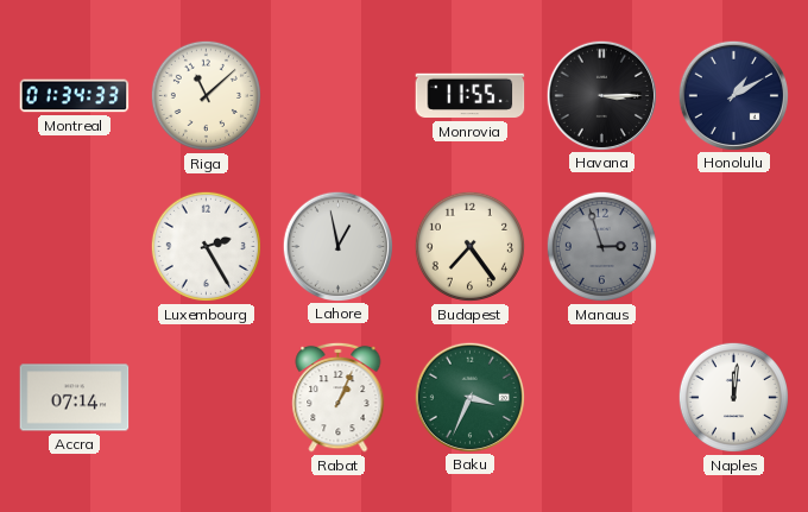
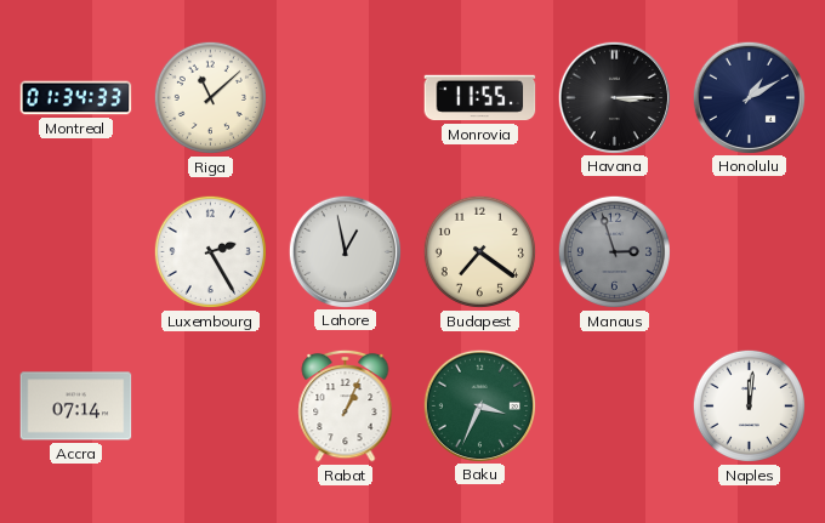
Budapest: 7:24 -> 7:21 (479, 251)
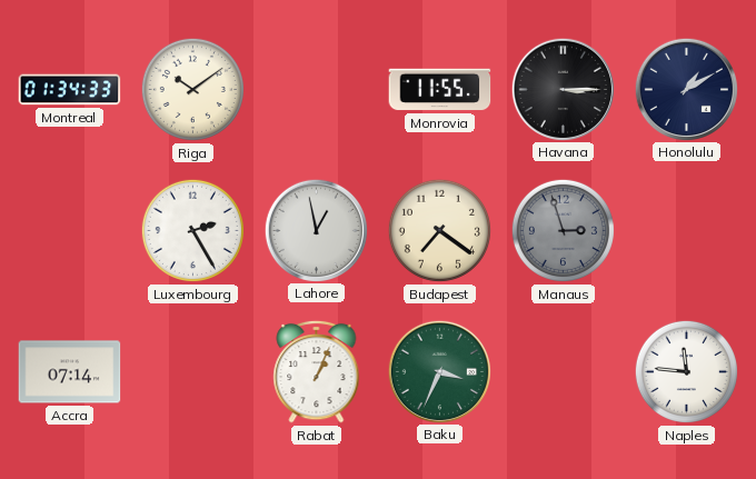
Riga: 11:08 -> 10:09 (192, 89)
Naples: 12:01 -> 11:46 (686, 371)
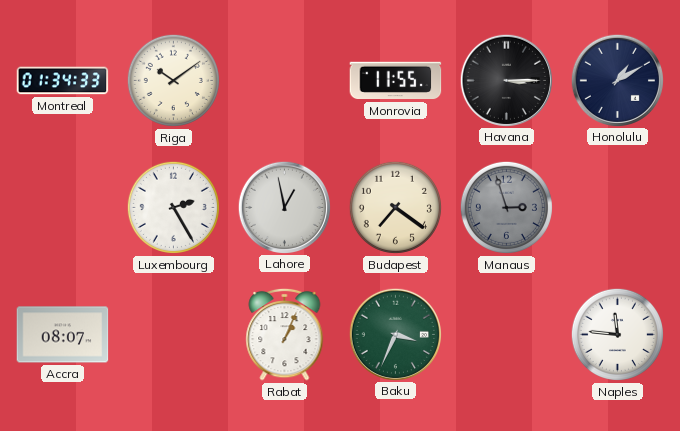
Accra: 07:14 -> 08:07 (63, 335)
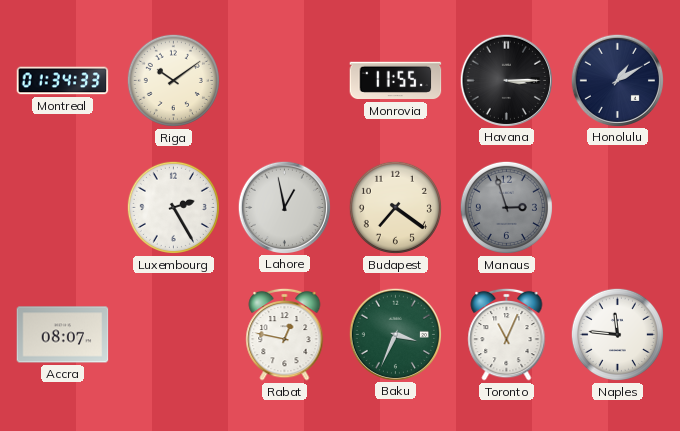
Rabat: 1:04 -> 12:47 (285, 334)
Toronto: none -> 11:04 (507, 334)
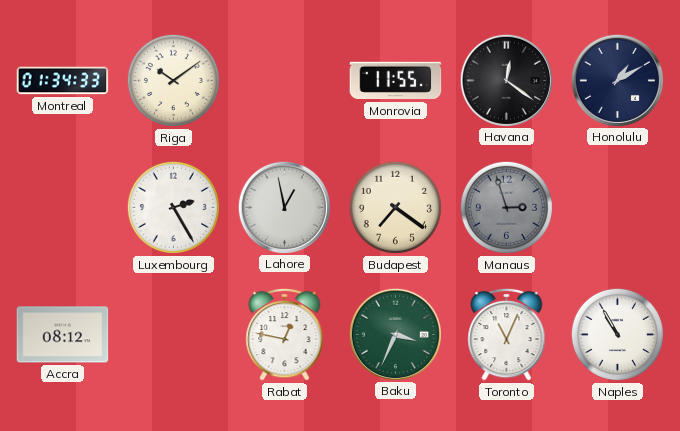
Havana: 3:15 -> 12:21 (506, 80)
Accra: 08:07 -> 08:12 (63, 335)
Naples: 11:46 -> 10:55 (617, 334)
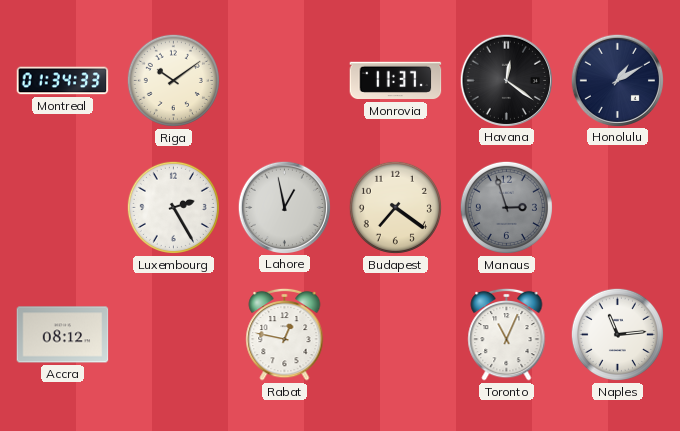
Monrovia: 11:55 -> 11:37 (396, 81)
Baku: 3:34 -> none (395, 334)
Naples: 10:55 -> 11:14 (617, 334)
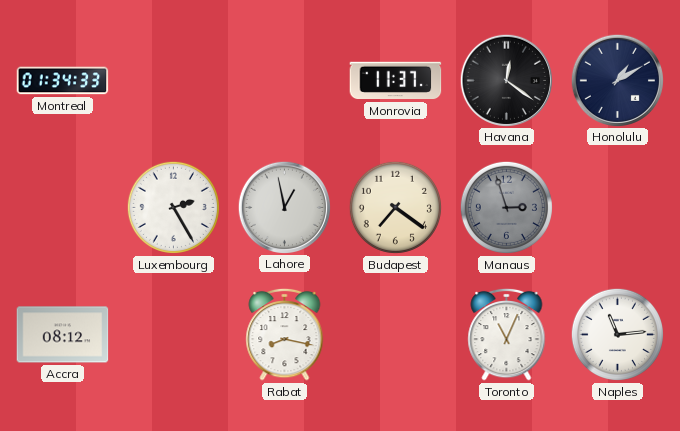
Riga: 10:09 -> none (173, 80)
Rabat: 12:47 -> 8:17 (285, 334)
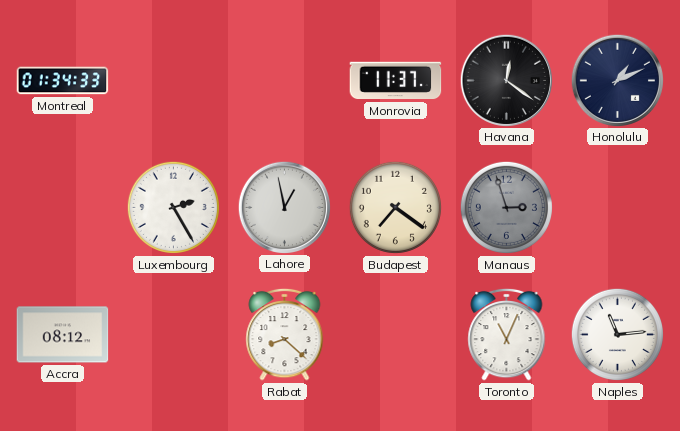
Honolulu: 1:10 -> 1:11 (617, 80)
Rabat: 8:17 -> 8:22 (285, 334)
